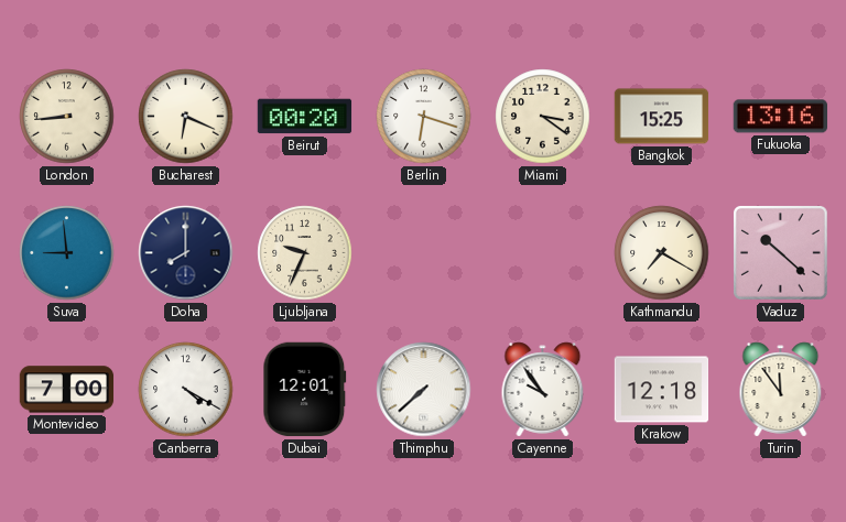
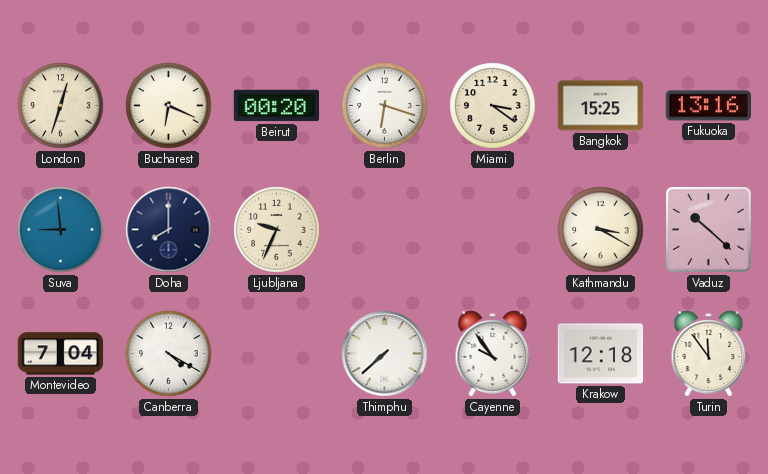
London: 8:44 -> 12:33 (61, 106)
Kathmandu: 7:20 -> 3:20 (601, 230)
Montevideo: 7:00 -> 7:04 (61, 354)
Dubai: 12:01 -> none (305, 390)
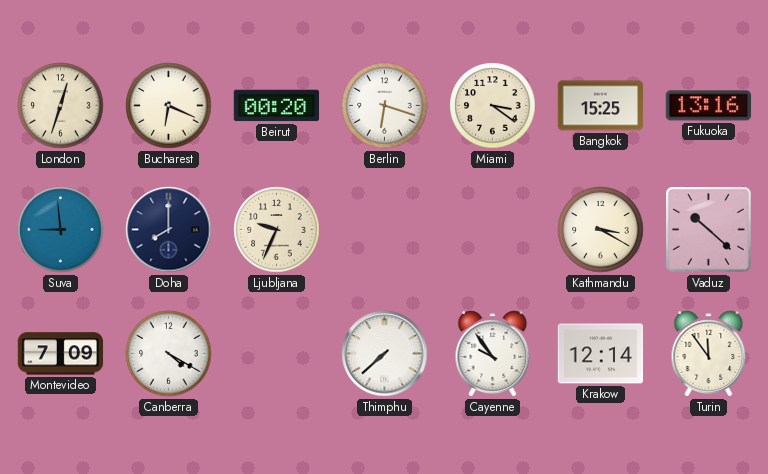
Montevideo: 7:04 -> 7:09 (61, 354)
Krakow: 12:18 -> 12:14 (601, 354)
